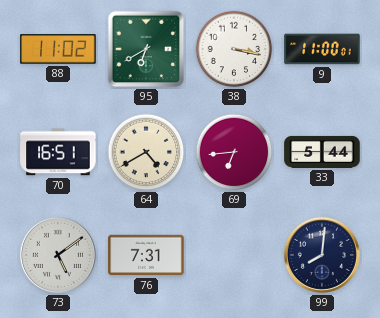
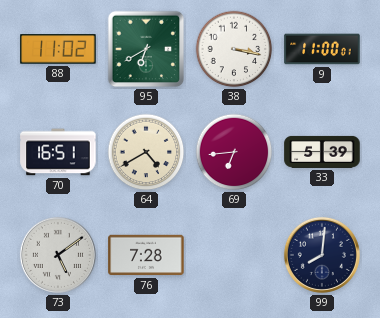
33: 5:44 -> 5:39 (322, 152)
76: 7:31 -> 7:28 (146, 255)
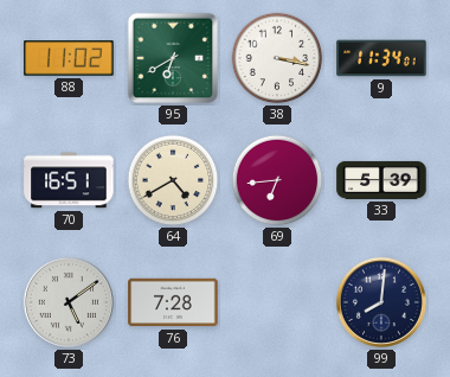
9: 11:00 -> 11:34 (381, 58)
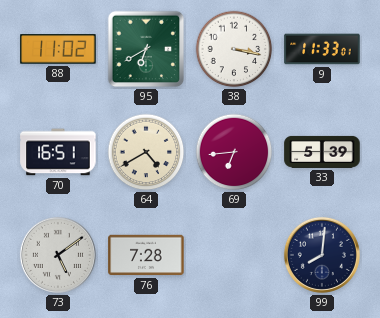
9: 11:34 -> 11:33 (322, 49)
